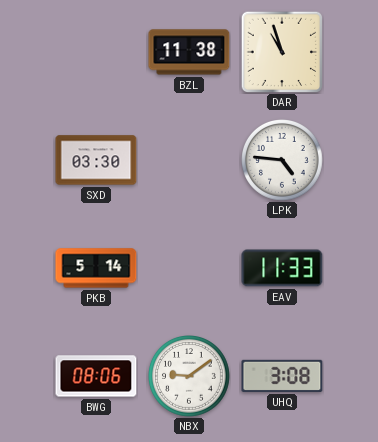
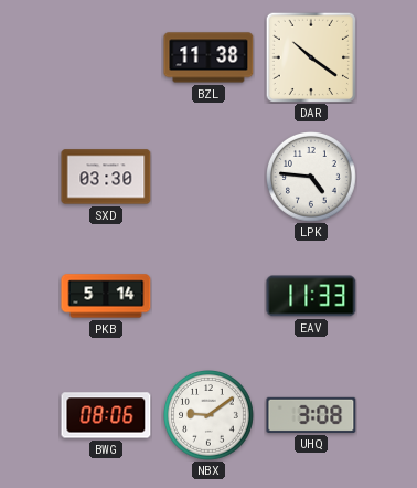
DAR: 10:57 -> 10:21 (311, 57)
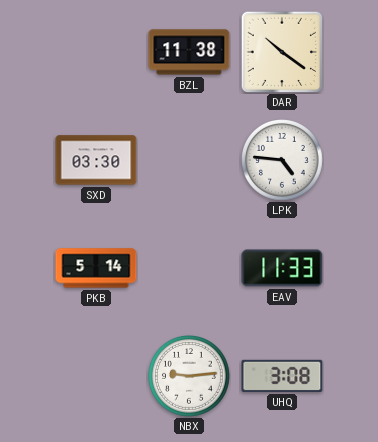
BWG: 08:06 -> none (106, 415)
NBX: 9:09 -> 9:14 (190, 377)
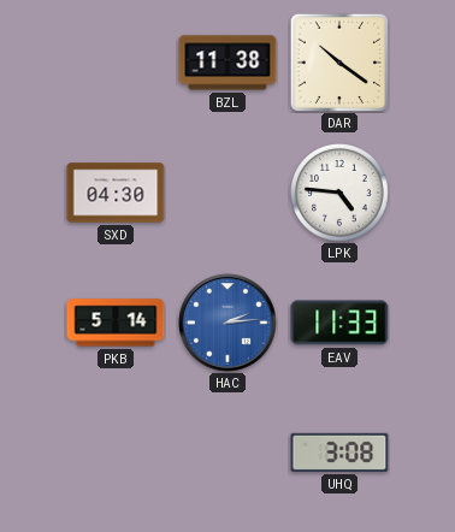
SXD: 03:30 -> 04:30 (116, 193)
HAC: none -> 2:14 (227, 323)
NBX: 9:14 -> none (190, 377)
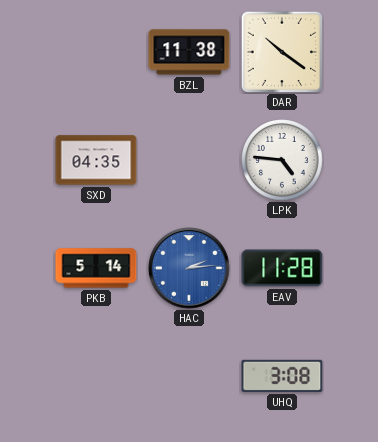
SXD: 04:30 -> 04:35 (96, 160)
EAV: 11:33 -> 11:28 (282, 268)
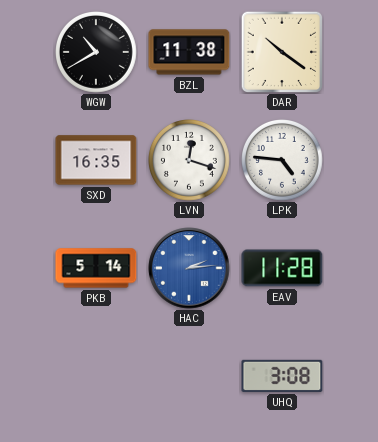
WGW: none -> 10:40 (97, 53)
SXD: 04:35 -> 16:35 (96, 160)
LVN: none -> 12:18 (190, 161)
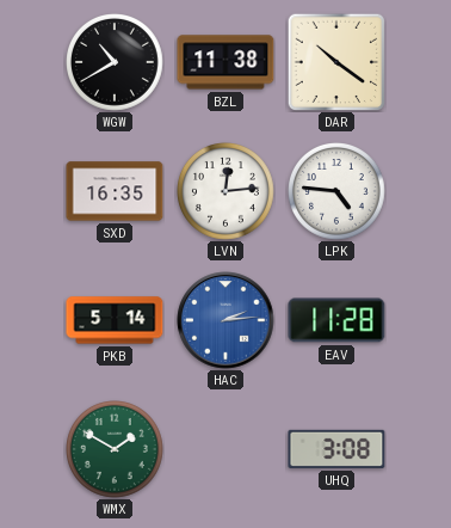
LVN: 12:18 -> 12:14 (227, 192)
WMX: none -> 1:50 (116, 450)
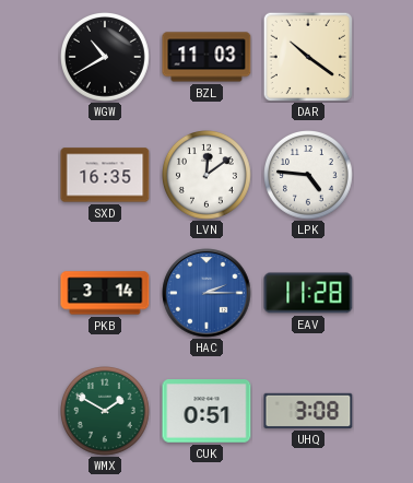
BZL: 11:38 -> 11:03 (206, 57)
LVN: 12:14 -> 12:09 (208, 176)
PKB: 5:14 -> 3:14 (105, 293)
HAC: 2:14 -> 2:15 (206, 293)
CUK: none -> 0:51 (206, 411)
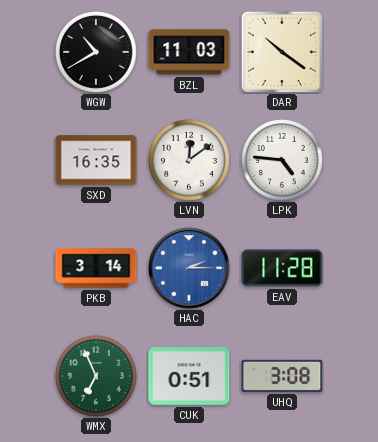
WMX: 1:50 -> 6:56 (97, 377)
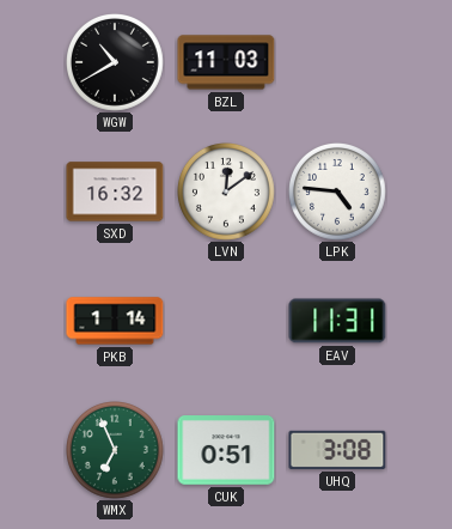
DAR: 10:21 -> none (282, 52)
SXD: 16:35 -> 16:32 (115, 191)
PKB: 3:14 -> 1:14 (115, 321)
HAC: 2:15 -> none (189, 268)
EAV: 11:28 -> 11:31 (337, 321)
